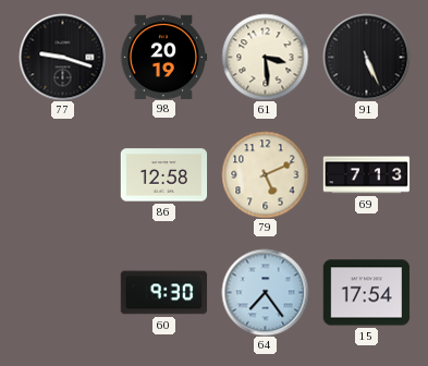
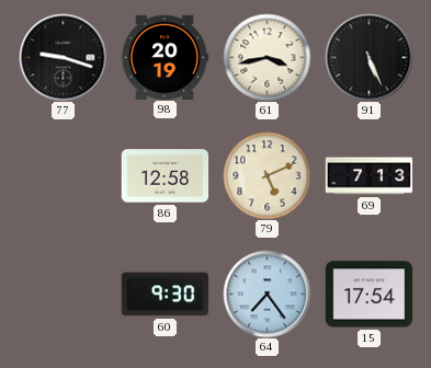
61: 3:29 -> 3:43 (266, 57)
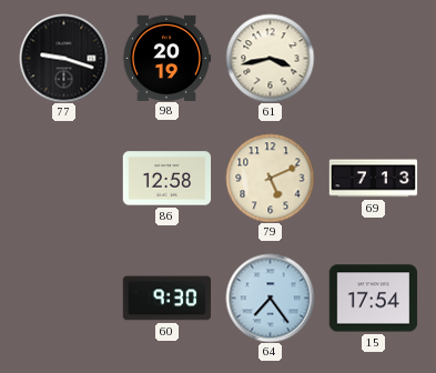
91: 5:26 -> none (368, 57)
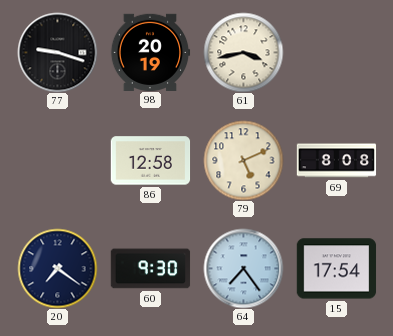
69: 7:13 -> 8:08 (336, 161)
20: none -> 7:21 (57, 268)
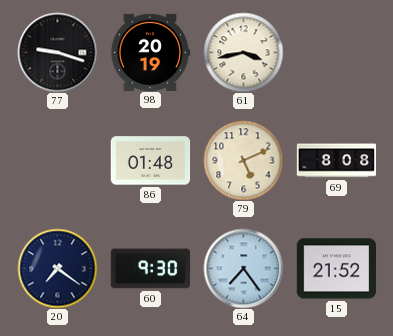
86: 12:58 -> 01:48 (150, 161)
15: 17:54 -> 21:52 (336, 269)
